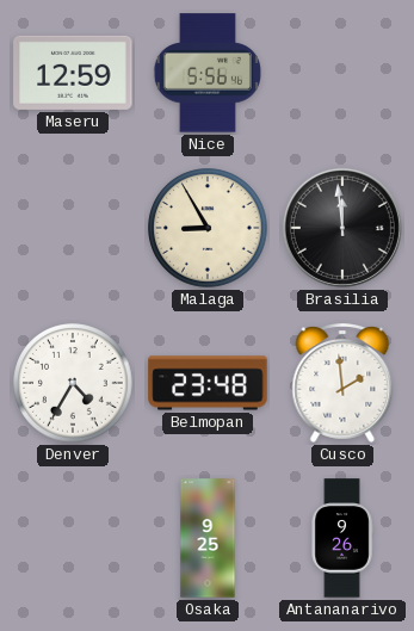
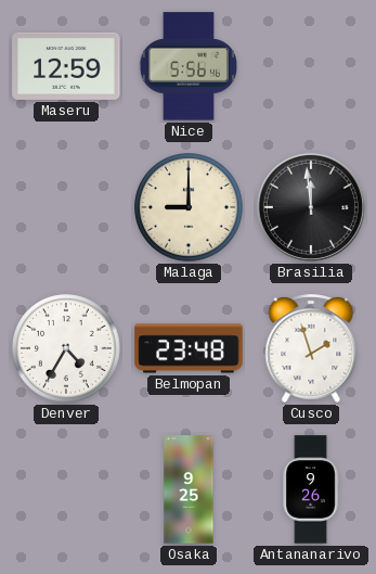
Malaga: 8:55 -> 9:00 (189, 207)
Cusco: 1:59 -> 1:57 (311, 349)
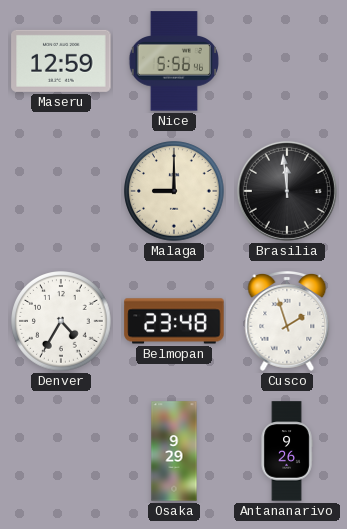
Osaka: 9:25 -> 9:29 (174, 451)
